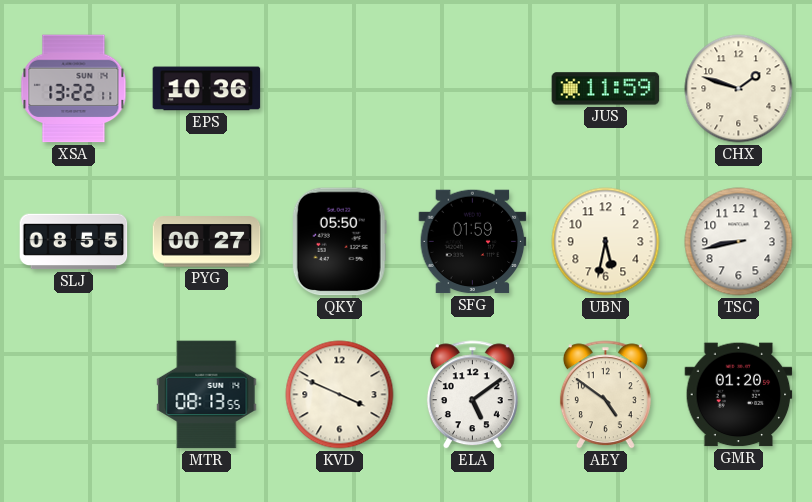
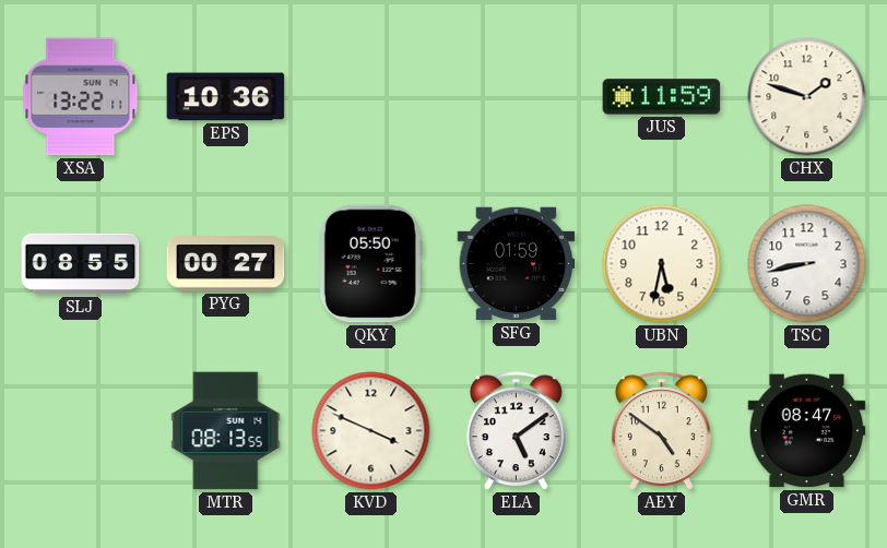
GMR: 01:20 -> 08:47 (807, 431)
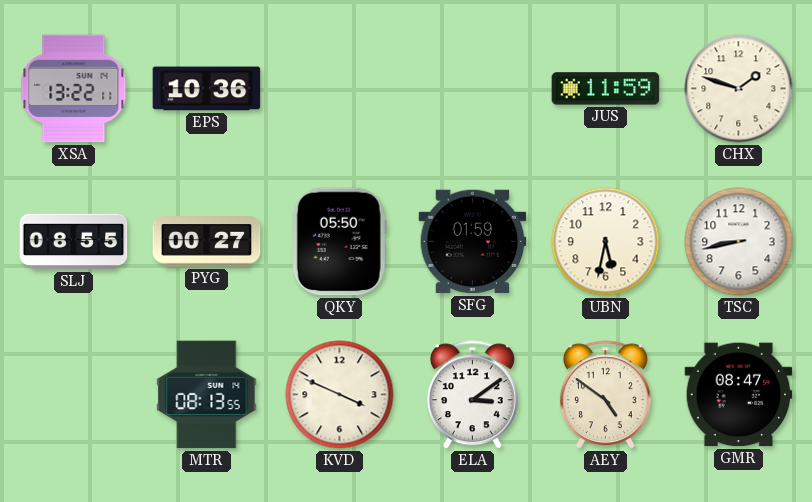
ELA: 5:09 -> 3:09 (472, 395)
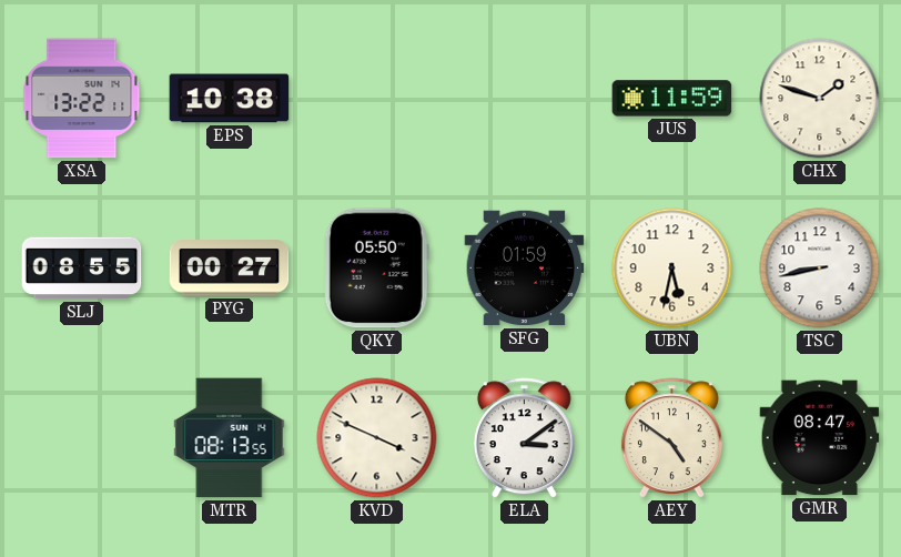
EPS: 10:36 -> 10:38 (230, 99)
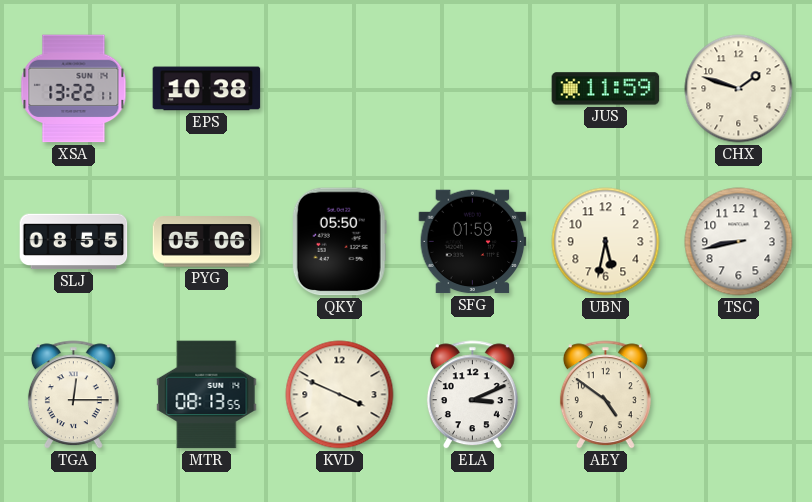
PYG: 00:27 -> 05:06 (207, 242)
TGA: none -> 12:15 (73, 395)
ELA: 3:09 -> 3:11 (472, 395)
GMR: 08:47 -> none (820, 438)
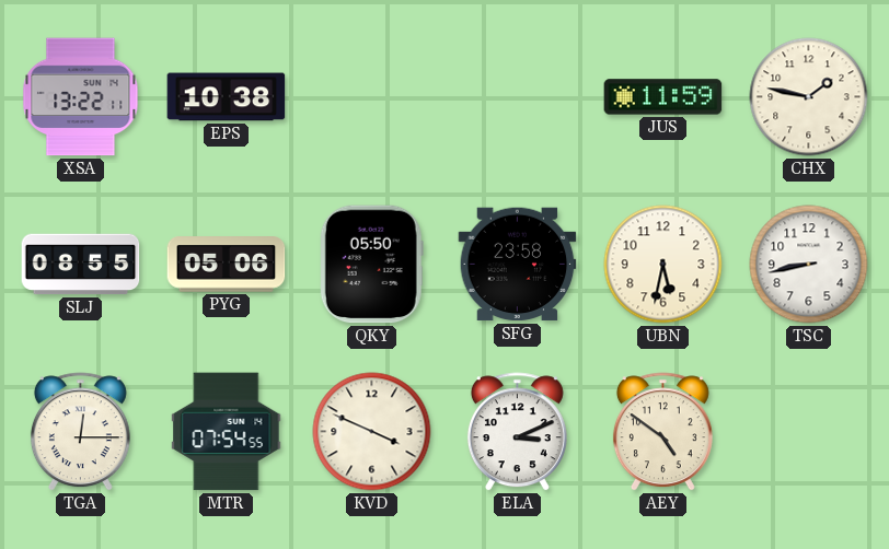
CHX: 1:48 -> 1:47 (809, 97)
SFG: 01:59 -> 23:58 (518, 265)
MTR: 08:13 -> 07:54 (227, 432)
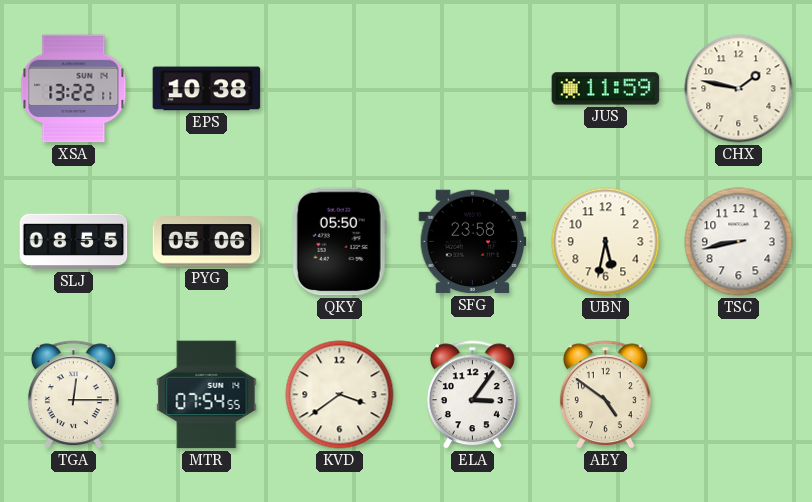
KVD: 3:49 -> 3:39 (340, 395)
ELA: 3:11 -> 3:06 (472, 395)
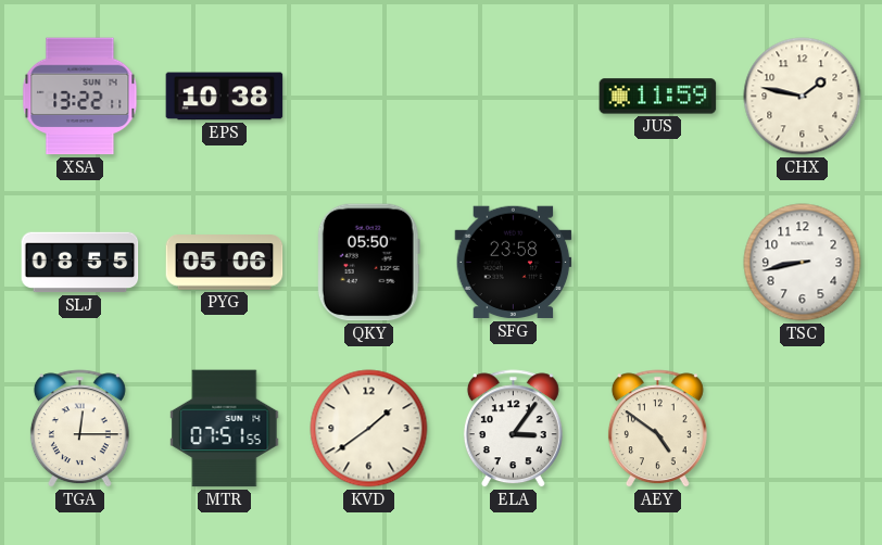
UBN: 5:32 -> none (606, 242)
MTR: 07:54 -> 07:51 (225, 429)
KVD: 3:39 -> 1:39 (369, 429)
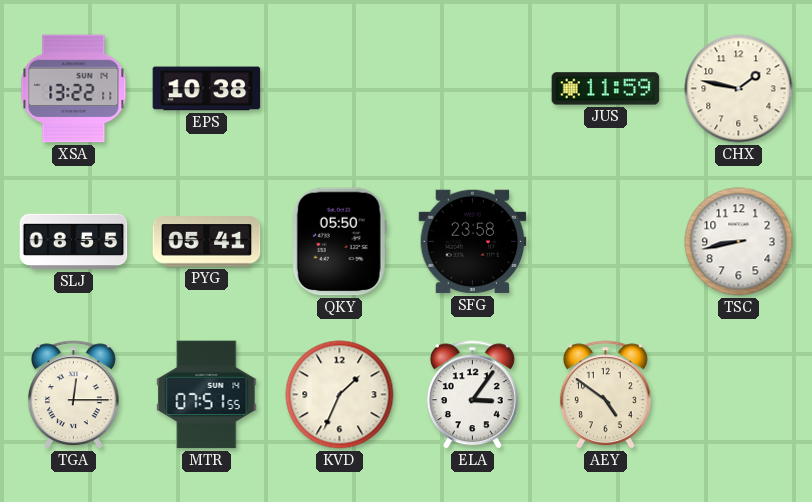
PYG: 05:06 -> 05:41 (207, 242)
KVD: 1:39 -> 1:34 (340, 395)
